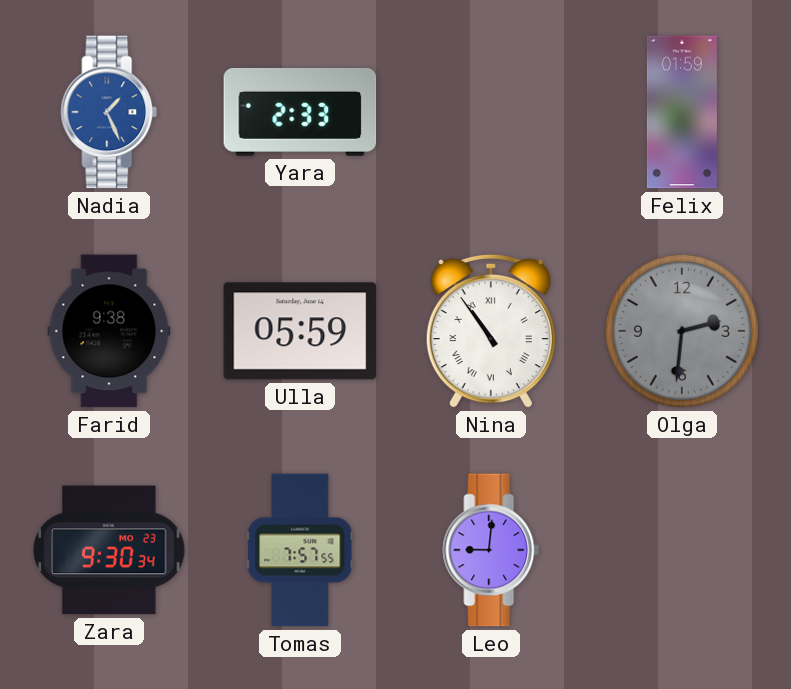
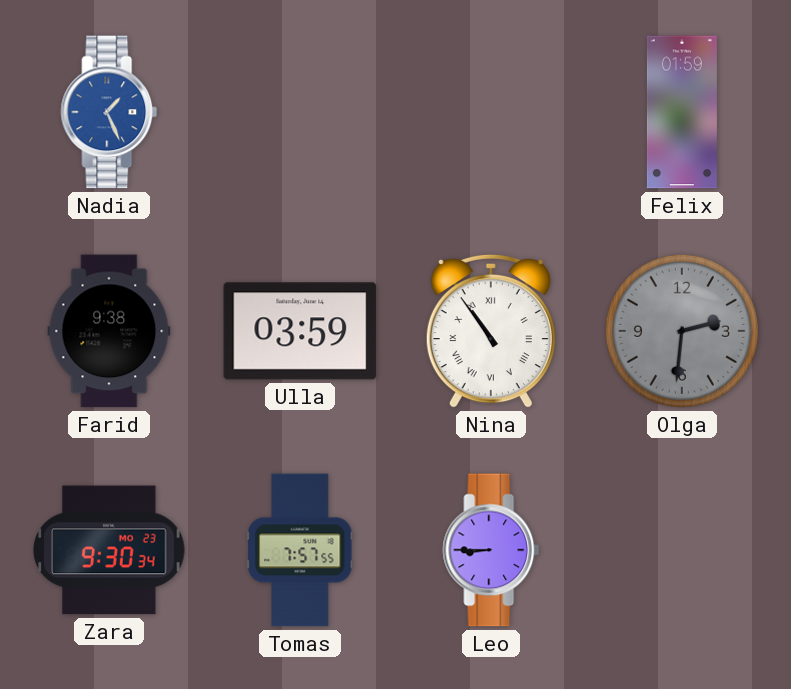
Yara: 2:33 -> none (300, 112)
Ulla: 05:59 -> 03:59 (300, 331)
Leo: 9:01 -> 8:45 (491, 550)
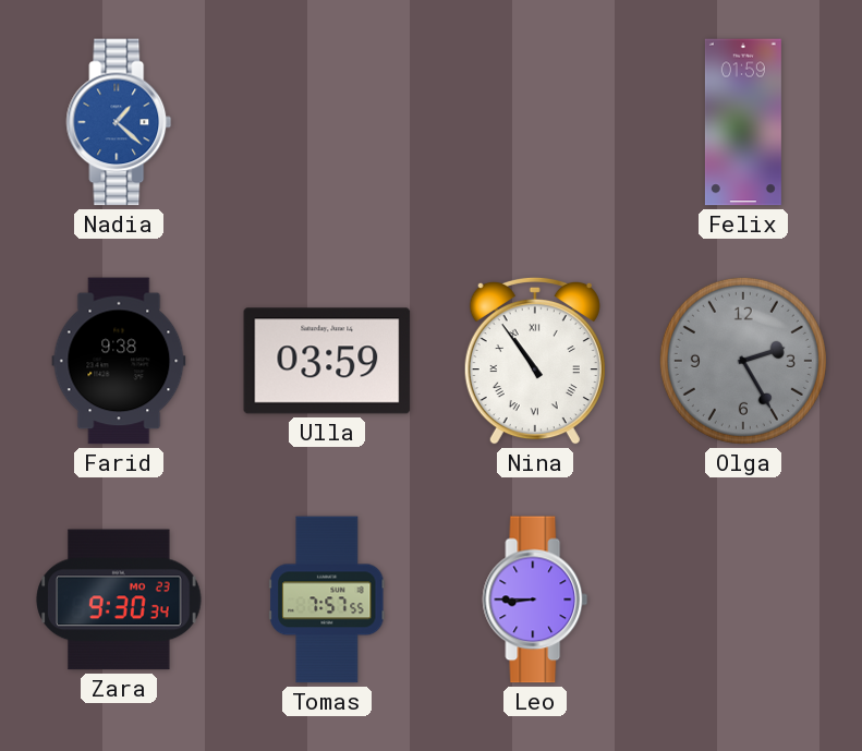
Nadia: 1:26 -> 1:22 (119, 122)
Olga: 2:31 -> 2:25 (743, 361)
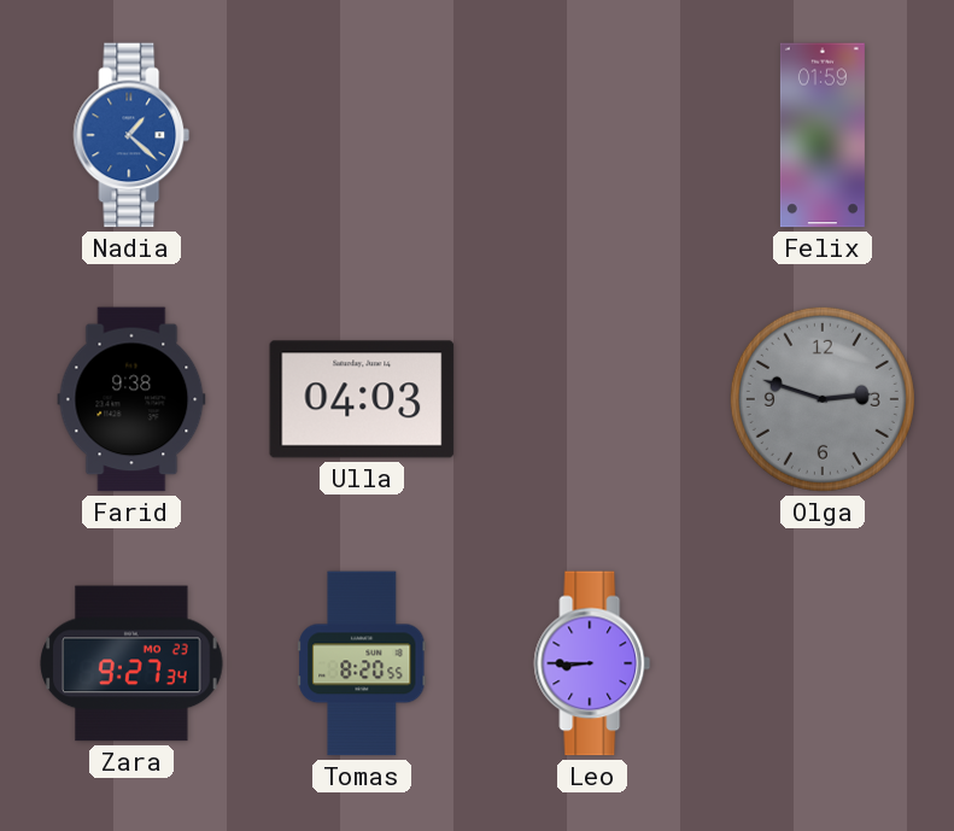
Ulla: 03:59 -> 04:03 (362, 399)
Nina: 10:54 -> none (535, 361)
Olga: 2:25 -> 2:48 (823, 399)
Zara: 9:30 -> 9:27 (131, 663)
Tomas: 7:57 -> 8:20 (363, 663)
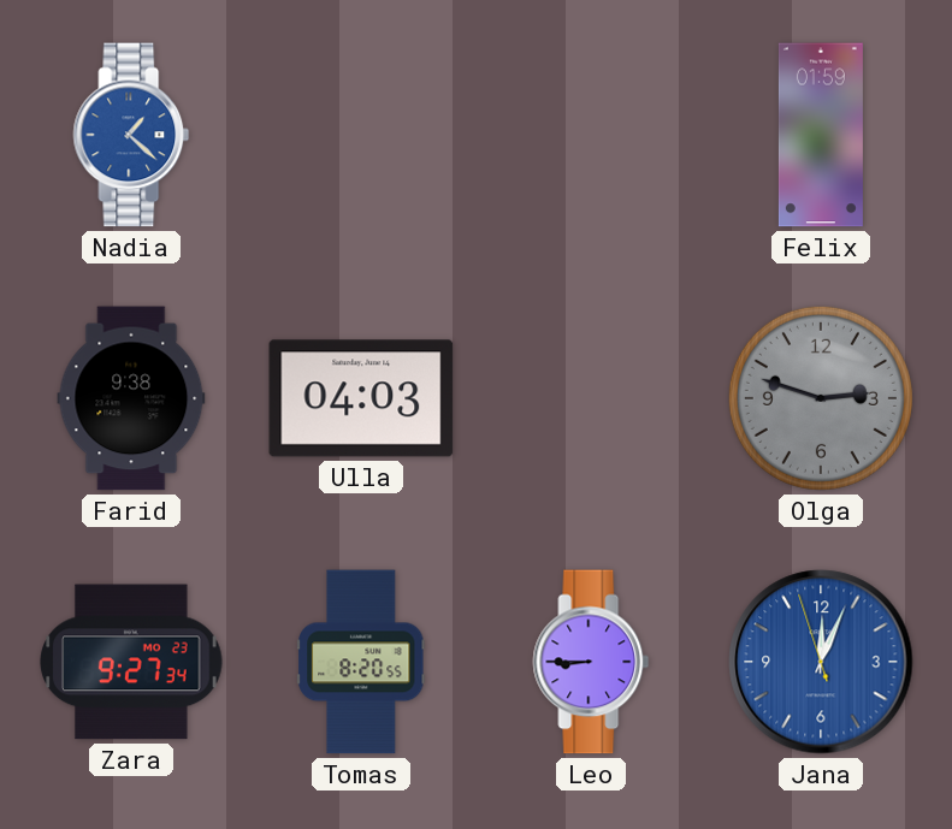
Jana: none -> 12:03 (821, 662)
